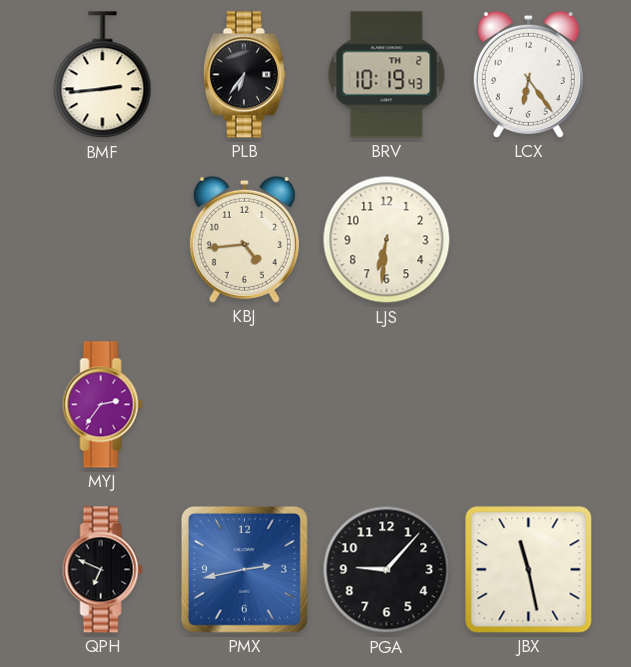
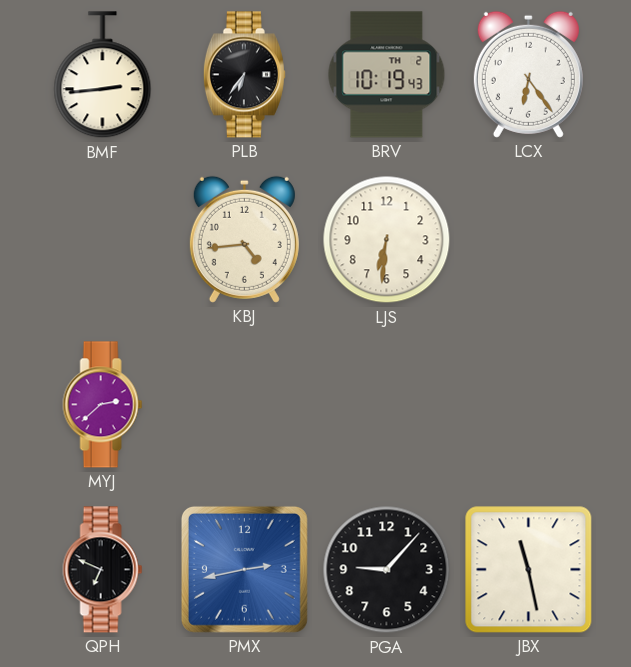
MYJ: 2:36 -> 2:38 (103, 405)
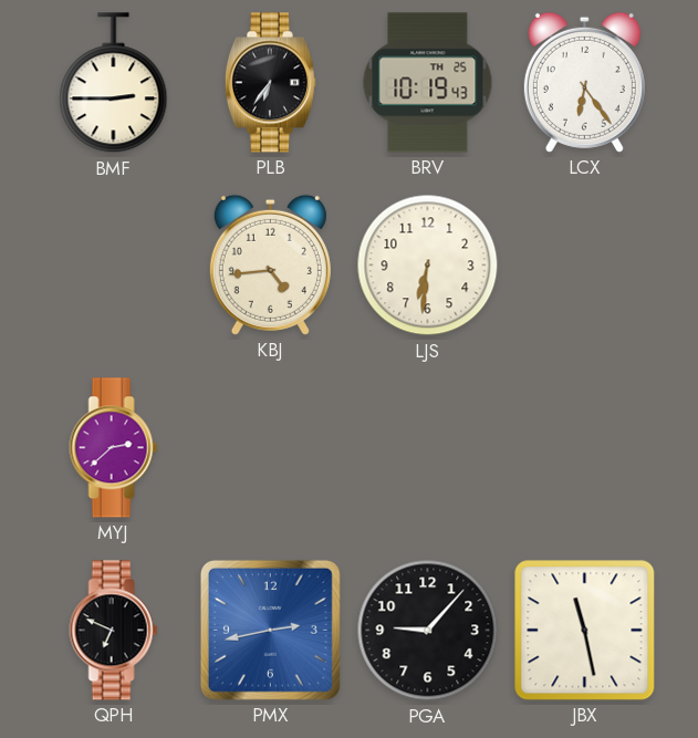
BMF: 2:44 -> 2:45 (114, 83)
BRV date: TH 2 -> TH 25 (428, 83)
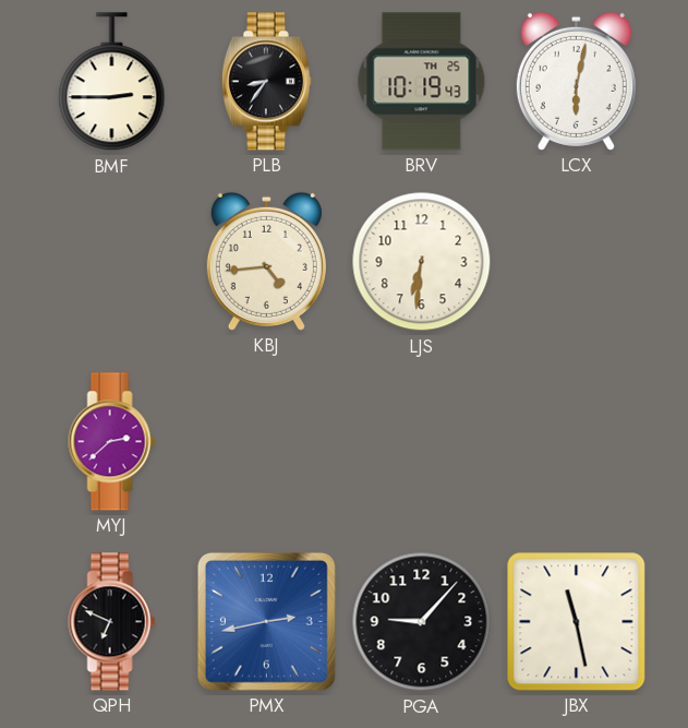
PLB: 6:36 -> 8:36 (266, 82)
LCX: 6:24 -> 6:02 (576, 81)
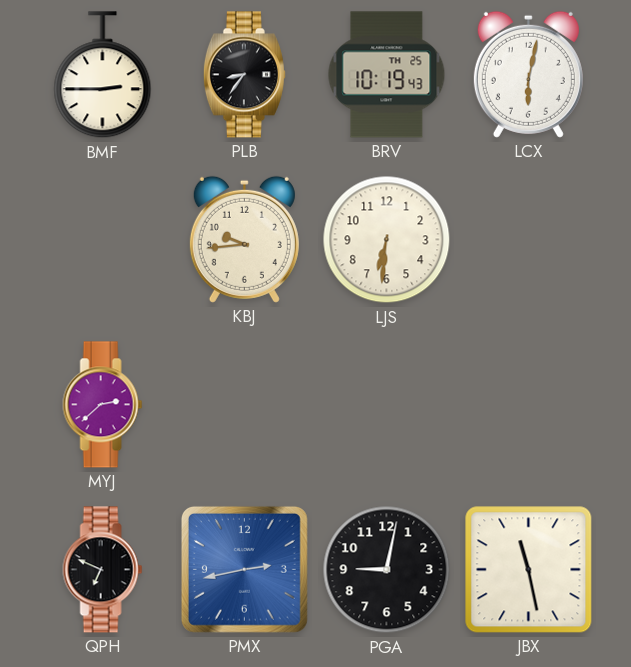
KBJ: 4:44 -> 9:44 (244, 239)
PGA: 9:07 -> 9:02 (387, 570)
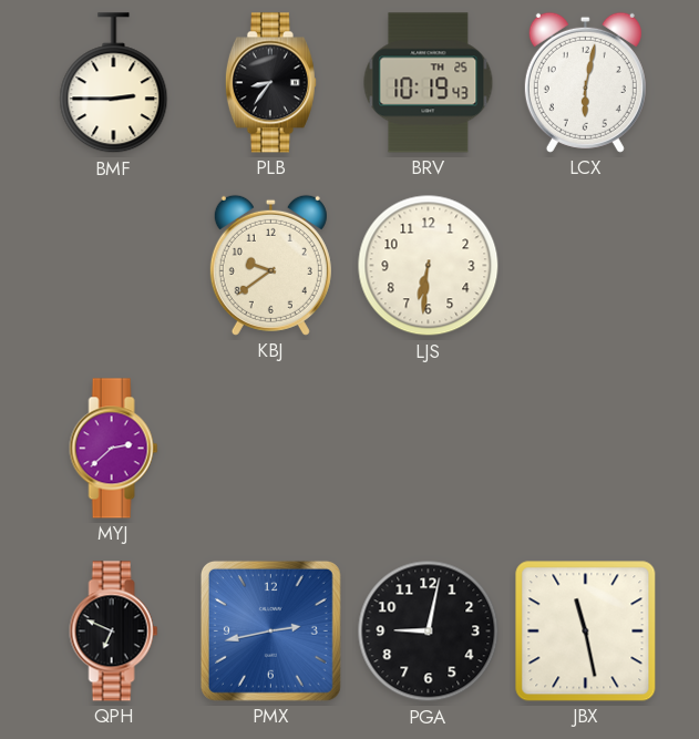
KBJ: 9:44 -> 9:39 (270, 265)
